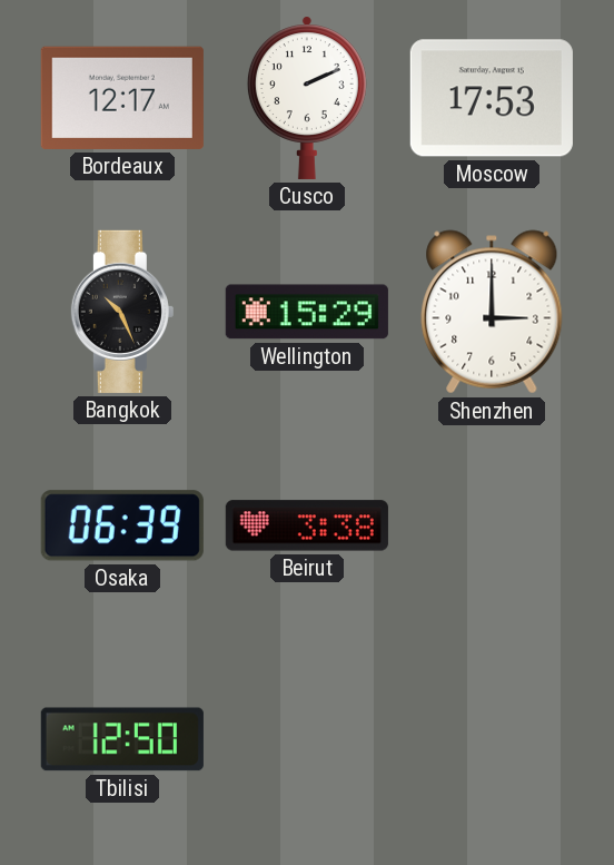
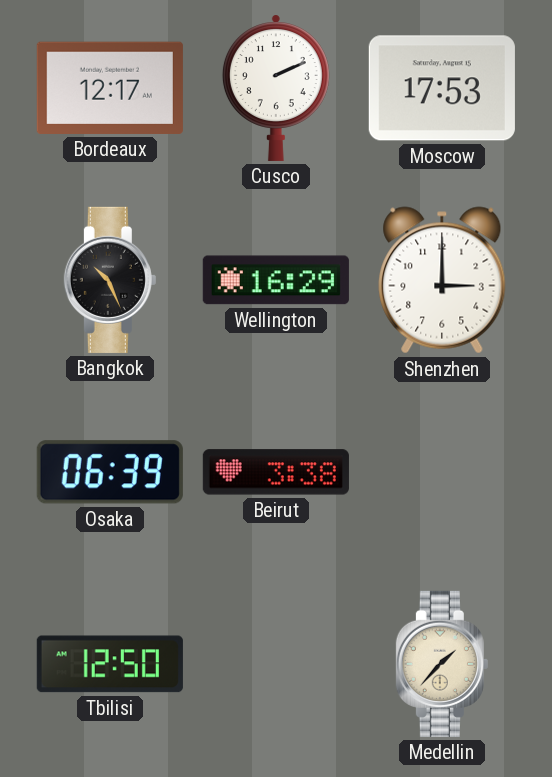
Wellington: 15:29 -> 16:29 (276, 280)
Medellin: none -> 1:37 (442, 664)
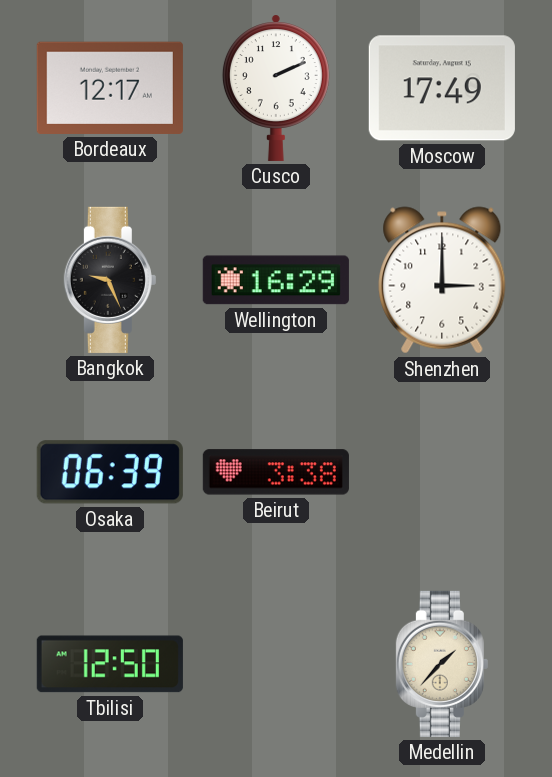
Moscow: 17:53 -> 17:49 (442, 88)
Bangkok: 10:26 -> 9:26 (110, 280)
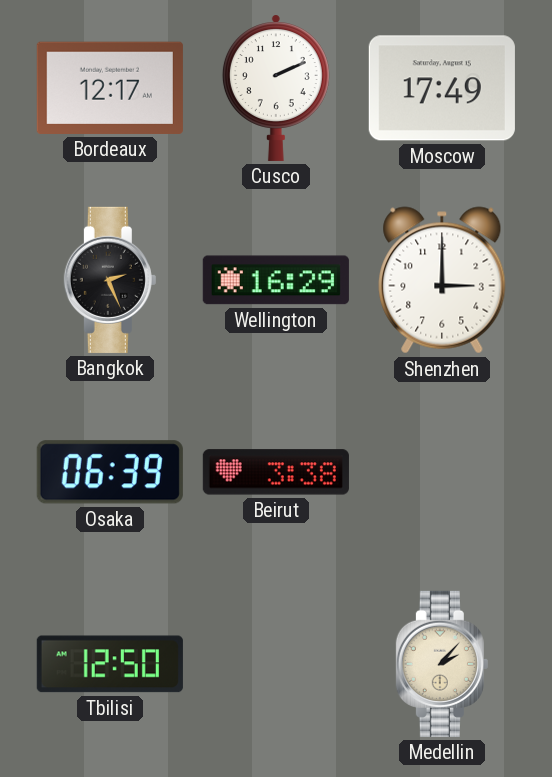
Bangkok: 9:26 -> 2:26 (110, 280)
Medellin: 1:37 -> 2:07 (442, 664)
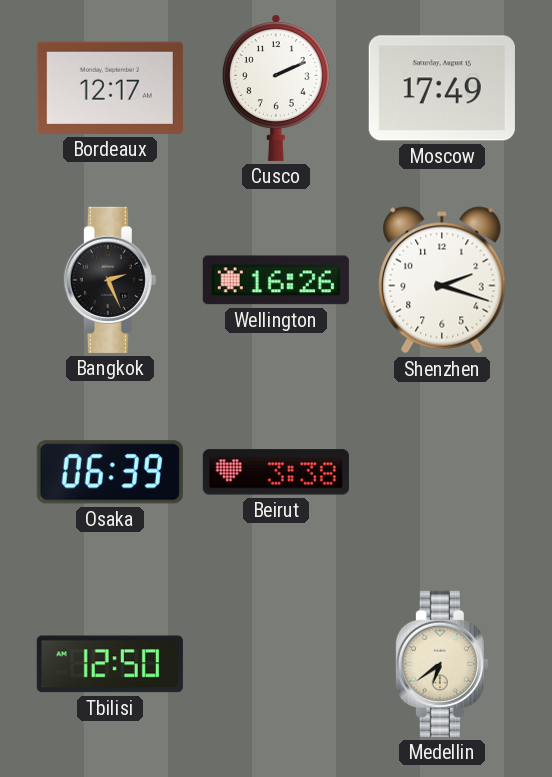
Wellington: 16:29 -> 16:26 (276, 280)
Shenzhen: 3:00 -> 2:18 (442, 280)
Medellin: 2:07 -> 6:39 (442, 664)
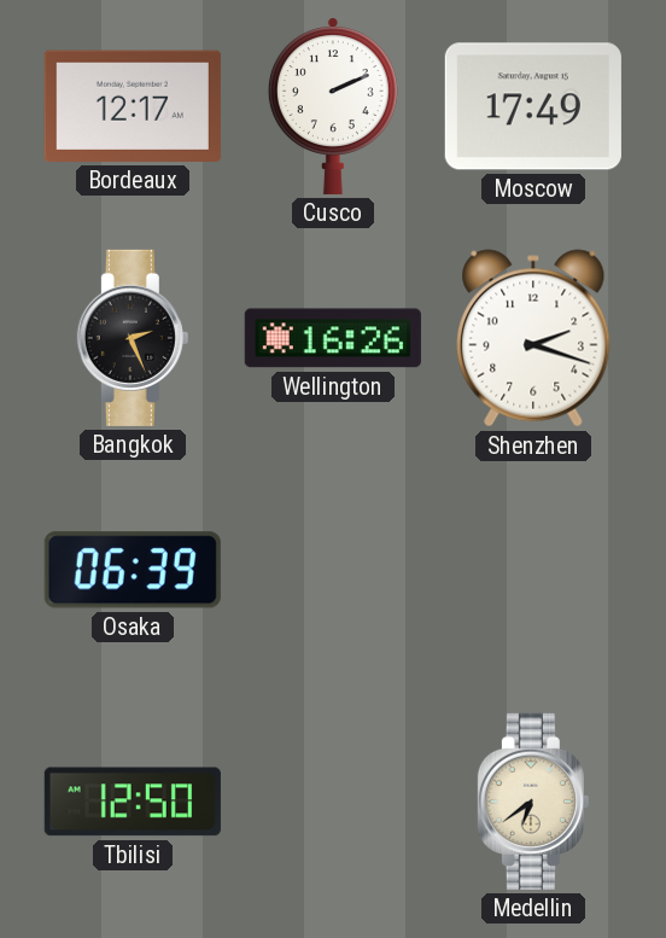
Beirut: 3:38 -> none (276, 472)
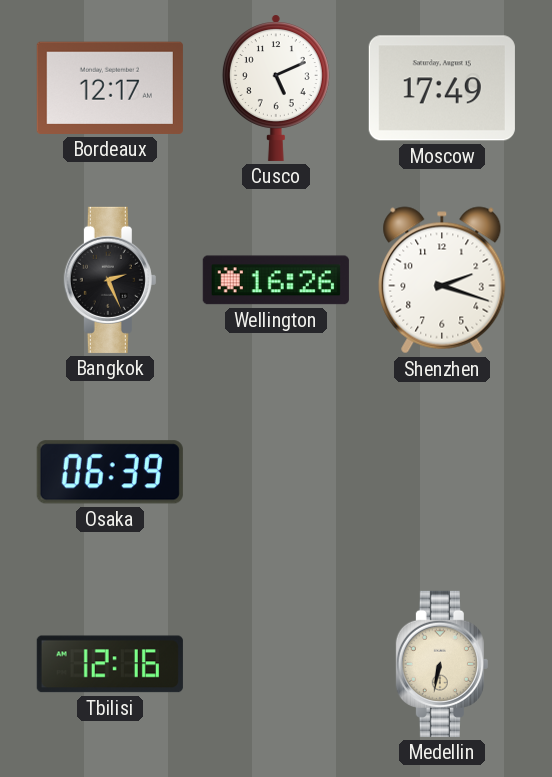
Cusco: 2:11 -> 5:11 (276, 88)
Tbilisi: 12:50 -> 12:16 (110, 664)
Medellin: 6:39 -> 6:32 (442, 664)
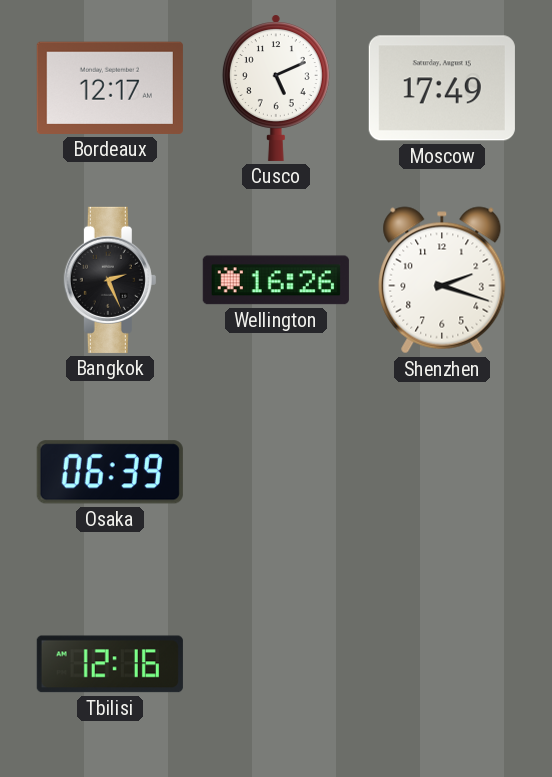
Medellin: 6:32 -> none (442, 664)
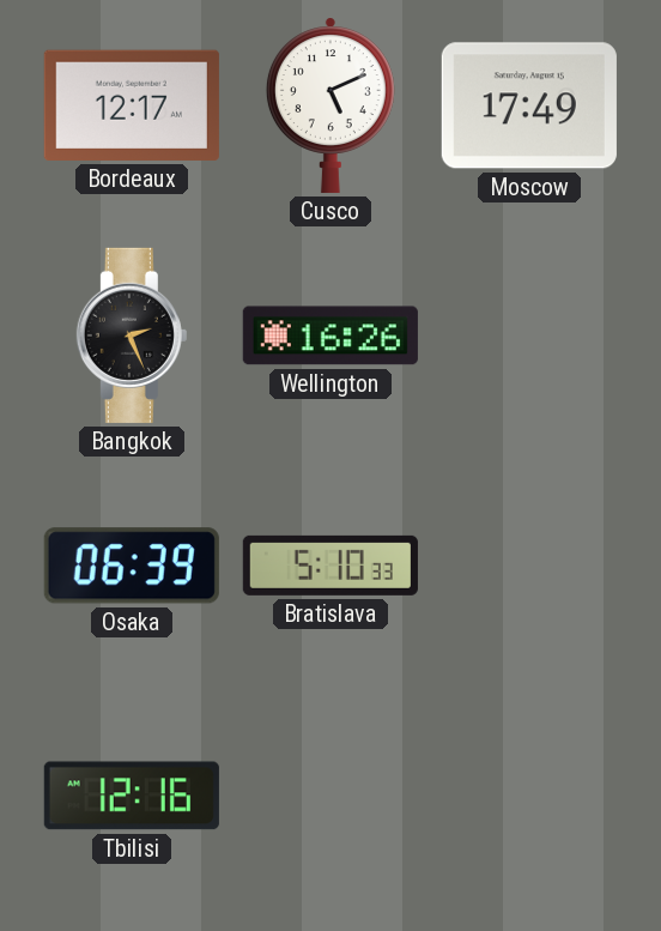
Shenzhen: 2:18 -> none (442, 280)
Bratislava: none -> 5:10 (330, 566)
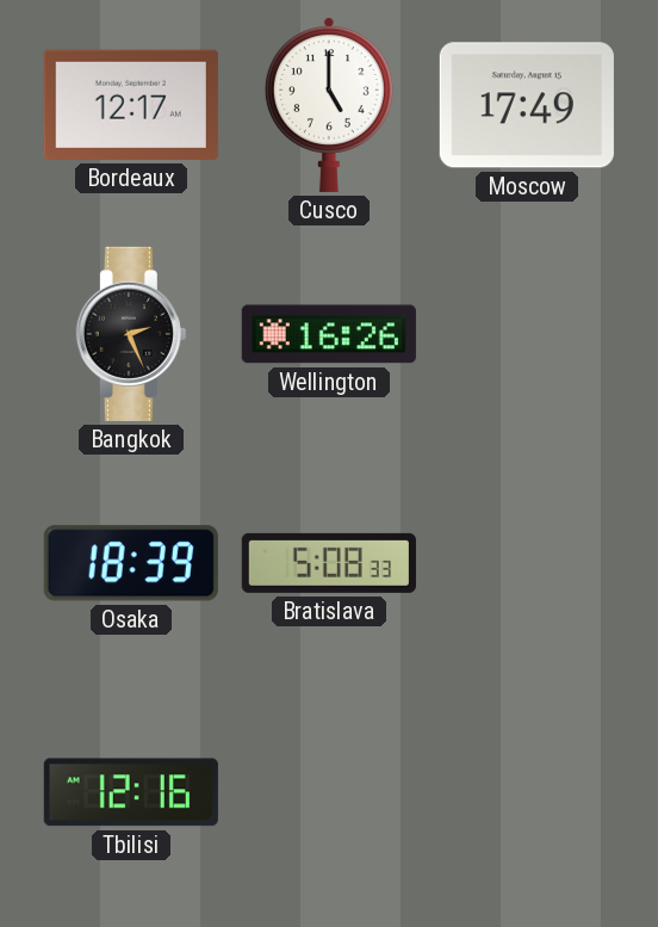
Cusco: 5:11 -> 5:00 (329, 105)
Osaka: 06:39 -> 18:39 (131, 563)
Bratislava: 5:10 -> 5:08 (329, 563)
